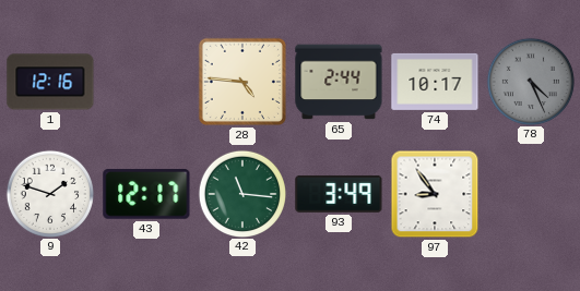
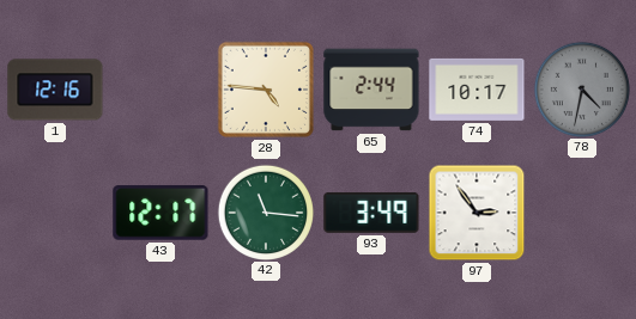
78: 4:26 -> 4:32 (581, 88)
9: 1:48 -> none (49, 193)
97: 8:54 -> 2:54 (477, 213)
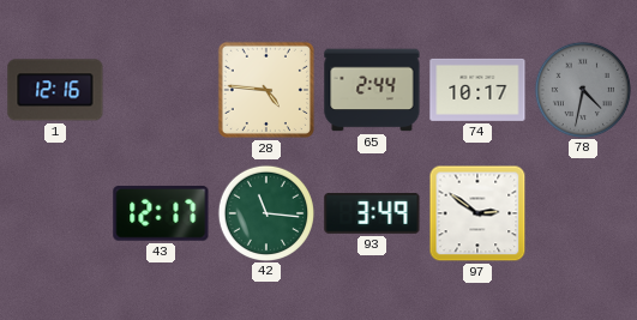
97: 2:54 -> 2:51 (477, 213)
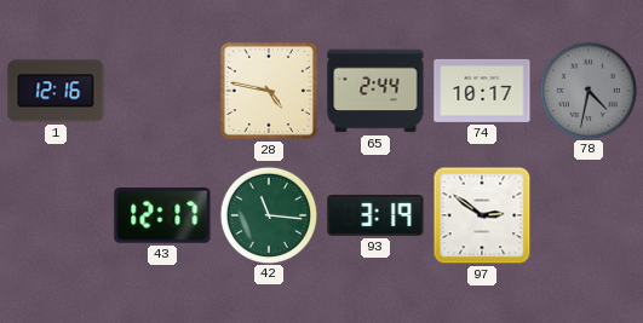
28: 4:46 -> 4:47 (269, 91)
93: 3:49 -> 3:19 (375, 215)
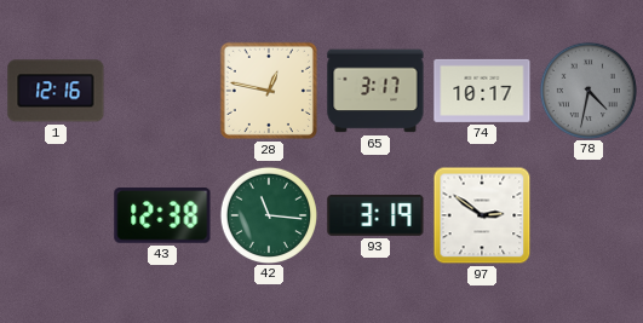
28: 4:47 -> 12:47 (269, 91)
65: 2:44 -> 3:17 (375, 91)
43: 12:17 -> 12:38 (162, 215)
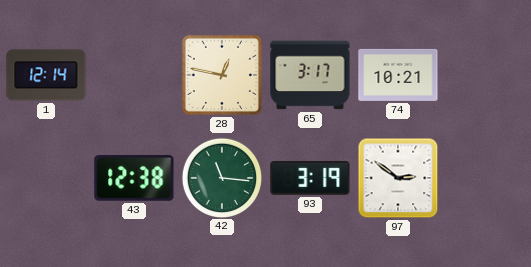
1: 12:16 -> 12:14 (46, 75)
74: 10:17 -> 10:21 (398, 75)
78: 4:32 -> none (587, 90)
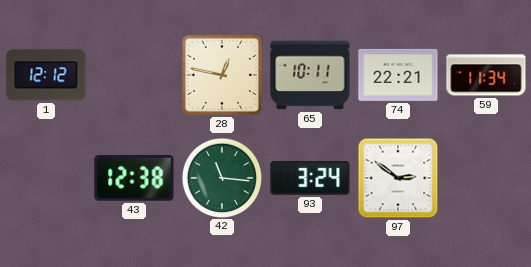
1: 12:14 -> 12:12 (46, 75)
65: 3:17 -> 10:11 (310, 75)
74: 10:21 -> 22:21 (398, 75)
59: none -> 11:34 (486, 75)
93: 3:19 -> 3:24 (310, 178)
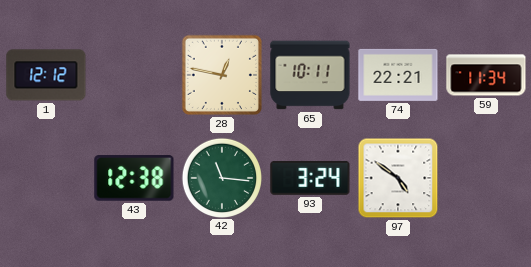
97: 2:51 -> 4:51 (398, 178)
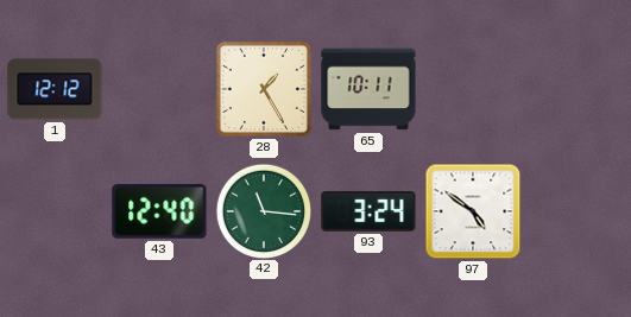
28: 12:47 -> 1:25 (264, 89)
74: 22:21 -> none (398, 75)
59: 11:34 -> none (486, 75)
43: 12:38 -> 12:40 (159, 211)
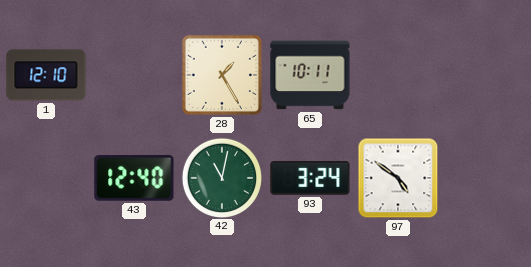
1: 12:12 -> 12:10 (46, 75)
42: 11:16 -> 11:02 (221, 177)
